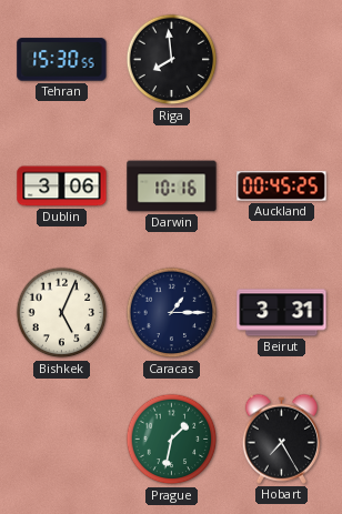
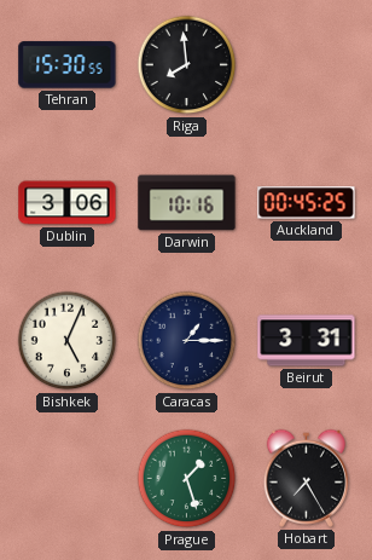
Prague: 1:32 -> 1:27 (187, 479)
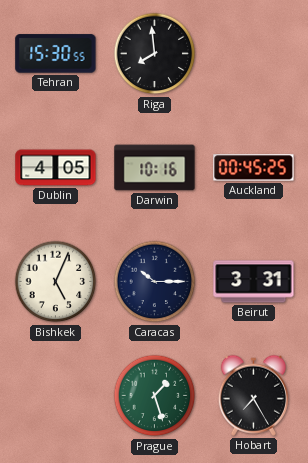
Dublin: 3:06 -> 4:05 (56, 168)
Caracas: 1:15 -> 10:15 (155, 282)
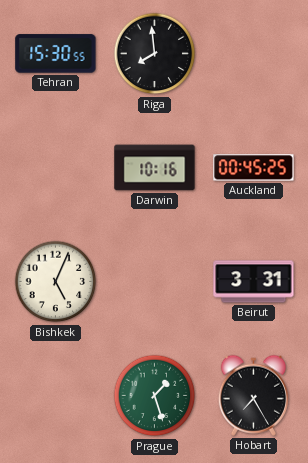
Dublin: 4:05 -> none (56, 168)
Caracas: 10:15 -> none (155, 282)
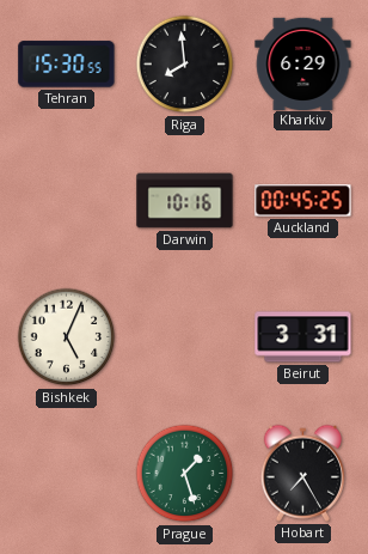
Kharkiv: none -> 6:29 (303, 63)
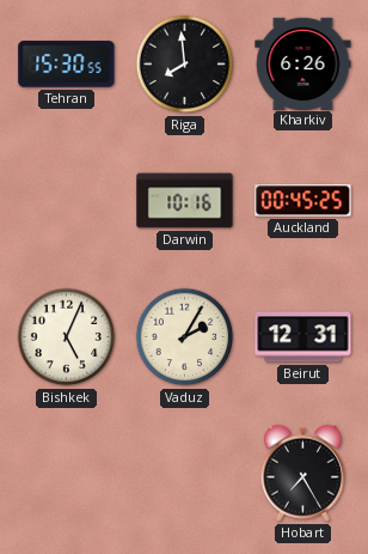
Kharkiv: 6:29 -> 6:26 (303, 63)
Vaduz: none -> 2:05 (185, 337)
Beirut: 3:31 -> 12:31 (303, 337)
Prague: 1:27 -> none (185, 474)
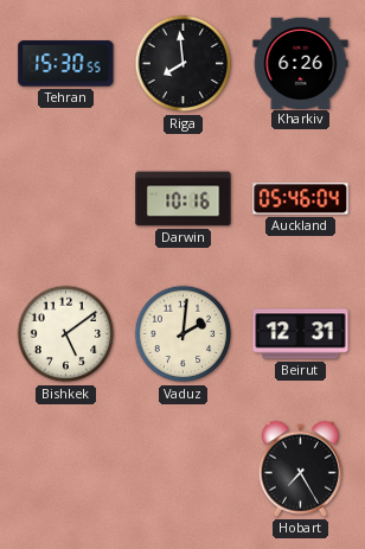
Auckland: 00:45 -> 05:46 (301, 199)
Bishkek: 5:04 -> 5:09 (66, 334)
Vaduz: 2:05 -> 2:01 (184, 334)
